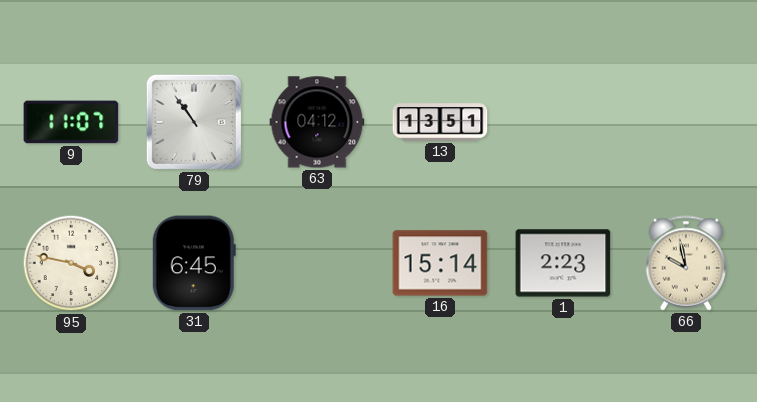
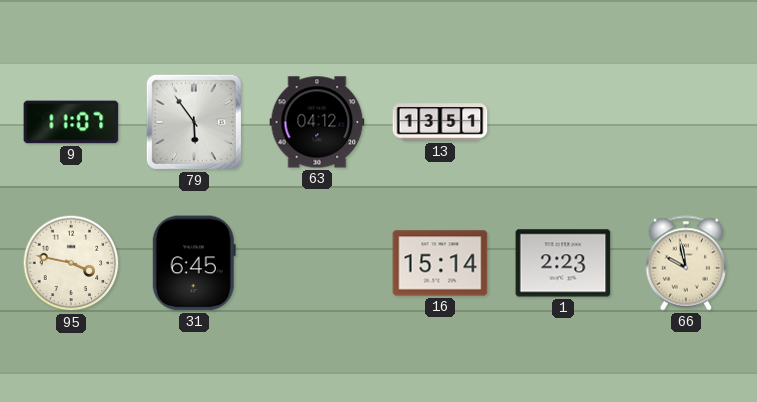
79: 10:54 -> 5:54 (194, 122)
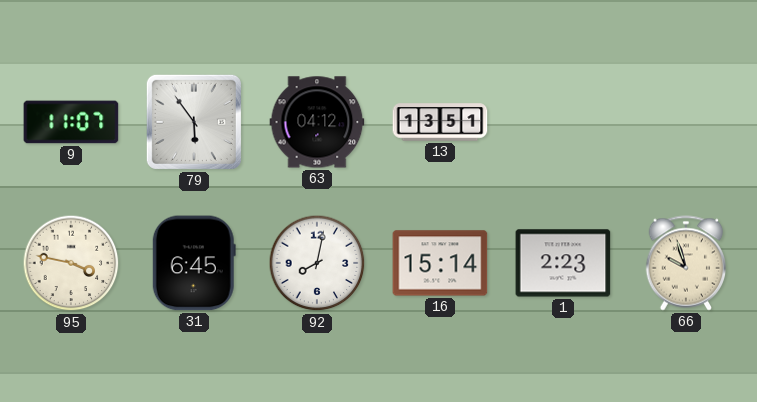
92: none -> 8:02 (317, 263)
66: 9:58 -> 9:57 (686, 263)
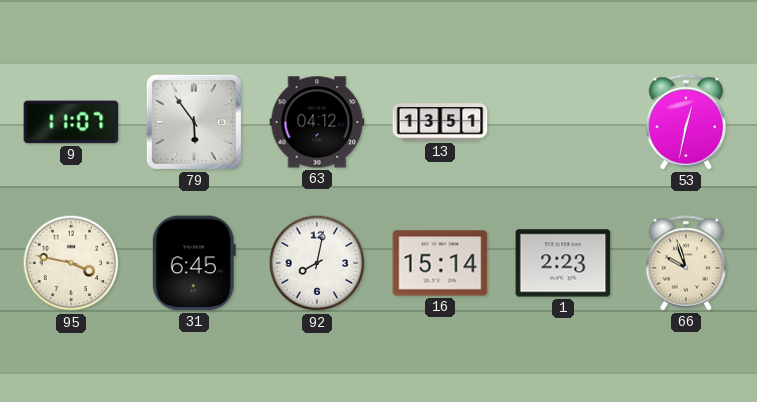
53: none -> 12:32 (686, 122)
